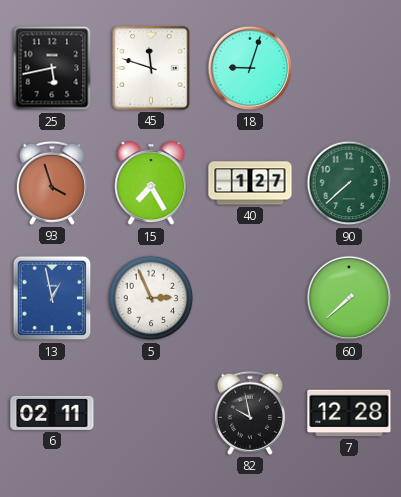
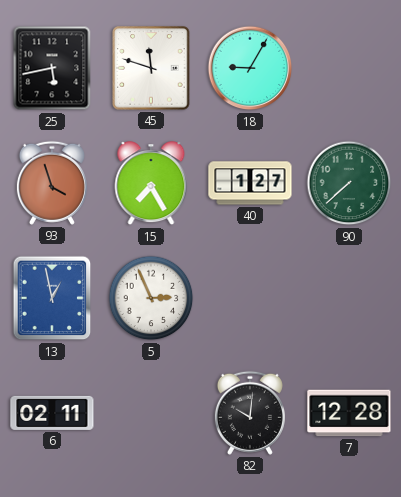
18: 9:03 -> 9:05 (250, 68)
60: 7:38 -> none (349, 298)
82: 9:58 -> 10:01 (250, 413)
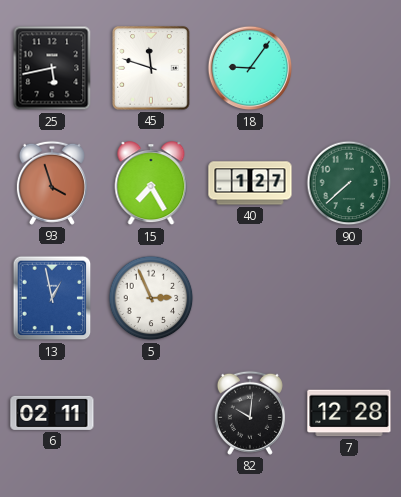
18: 9:05 -> 9:06 (250, 68)
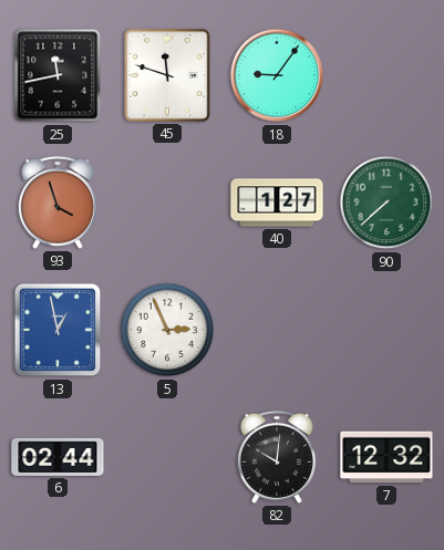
25: 5:43 -> 11:43 (58, 75)
15: 7:25 -> none (151, 184)
6: 02:11 -> 02:44 (58, 457)
7: 12:28 -> 12:32 (386, 457)
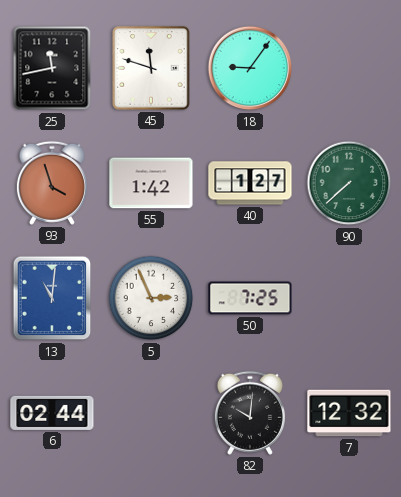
55: none -> 1:42 (151, 183)
13: 12:58 -> 11:01 (52, 298)
50: none -> 7:25 (250, 298)
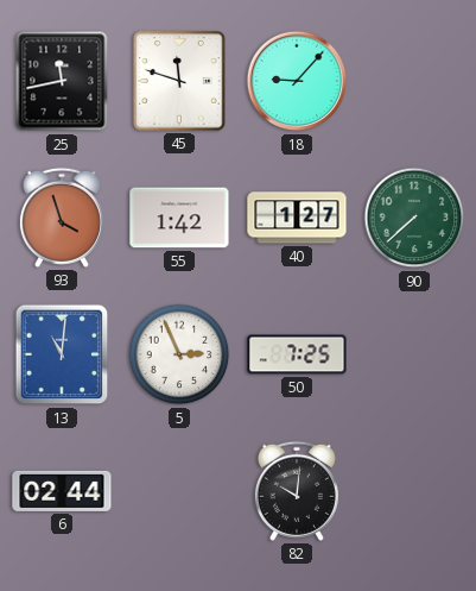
18: 9:06 -> 9:07 (297, 81)
7: 12:32 -> none (349, 413)
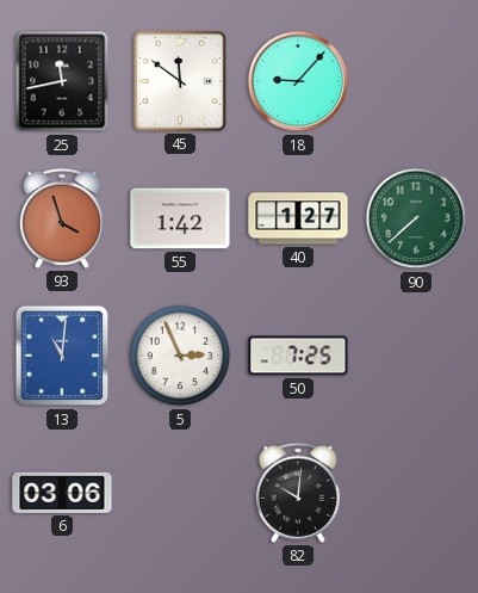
45: 11:48 -> 11:51 (180, 81)
6: 02:44 -> 03:06 (62, 493)
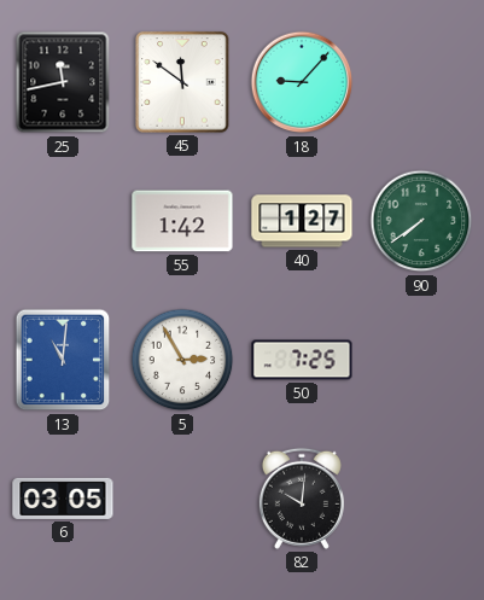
93: 3:57 -> none (62, 218)
90: 7:38 -> 7:39 (421, 221)
5: 2:56 -> 2:55 (182, 360)
6: 03:06 -> 03:05 (63, 499)
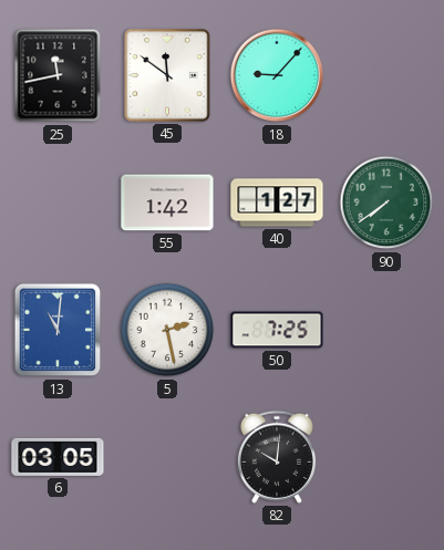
5: 2:55 -> 2:28 (167, 330)
